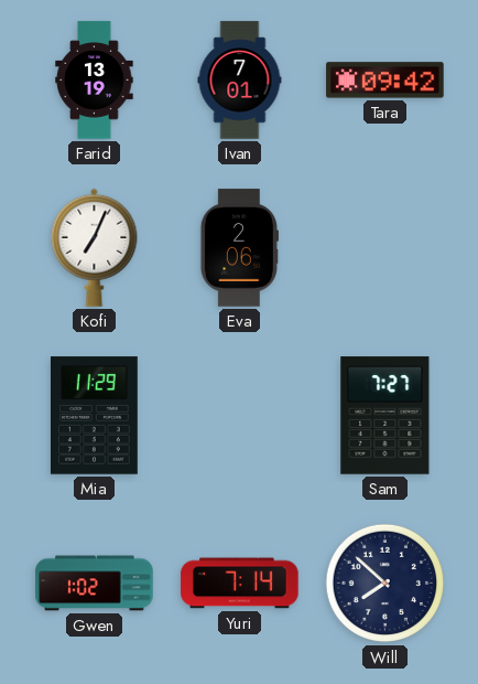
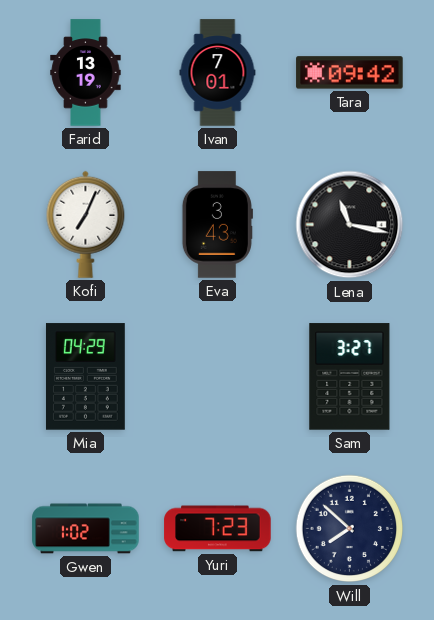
Eva: 2:06 -> 3:43 (217, 225)
Lena: none -> 11:17 (350, 225)
Mia: 11:29 -> 04:29 (86, 377)
Sam: 7:27 -> 3:27 (350, 377)
Yuri: 7:14 -> 7:23 (218, 529)
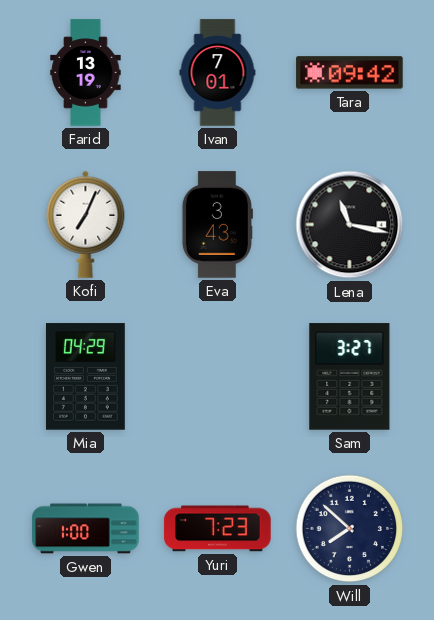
Gwen: 1:02 -> 1:00 (86, 529)
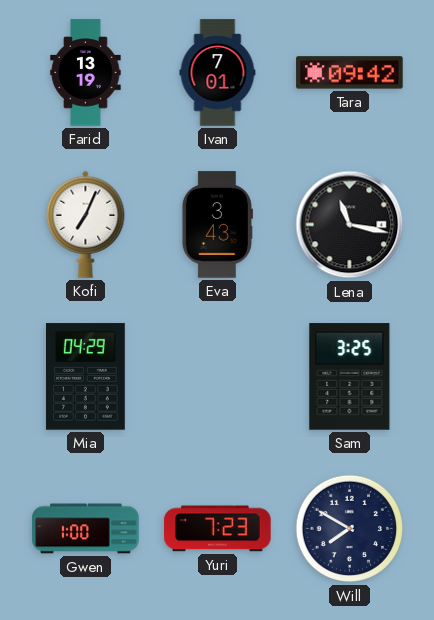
Sam: 3:27 -> 3:25 (350, 377)
Will: 7:52 -> 7:50 (350, 529)
